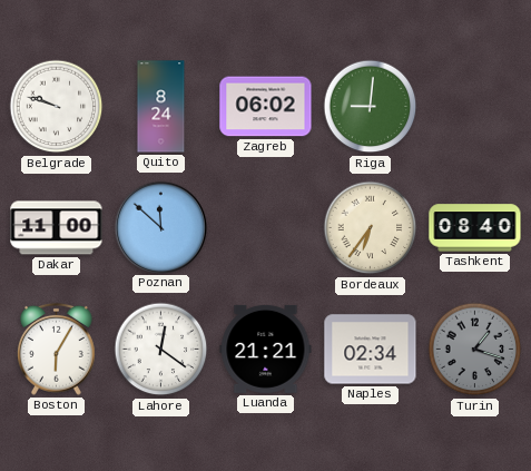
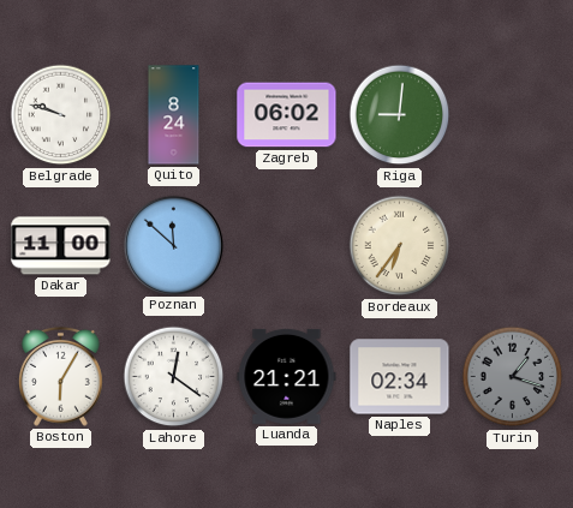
Tashkent: 08:40 -> none (475, 228)
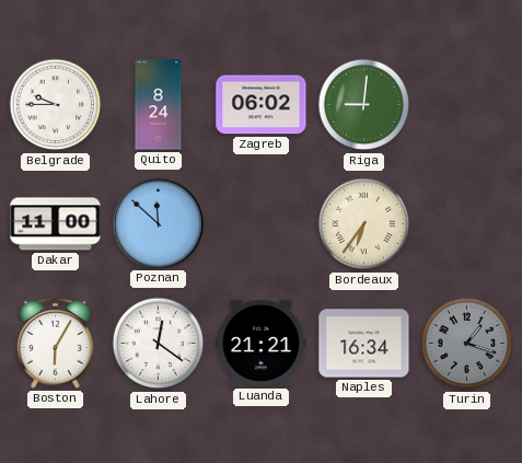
Belgrade: 9:48 -> 9:45 (56, 105)
Naples: 02:34 -> 16:34 (364, 344)
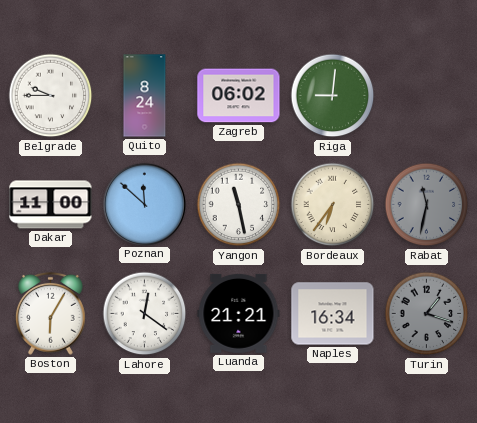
Yangon: none -> 11:28 (239, 205)
Rabat: none -> 11:32 (427, 205)
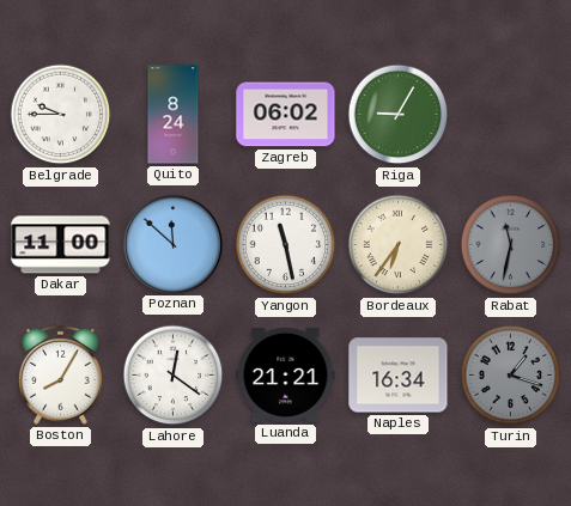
Riga: 9:01 -> 9:05 (399, 115)
Boston: 6:05 -> 8:05 (61, 374)
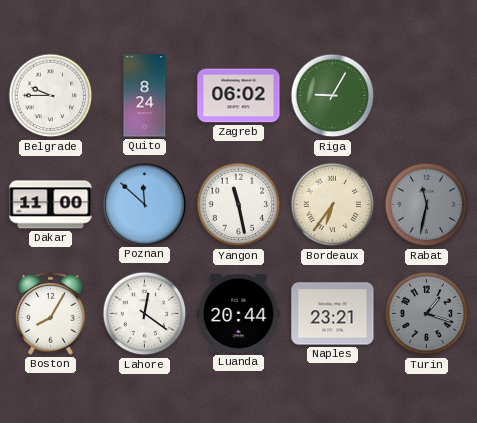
Luanda: 21:21 -> 20:44 (239, 313)
Naples: 16:34 -> 23:21 (333, 314)
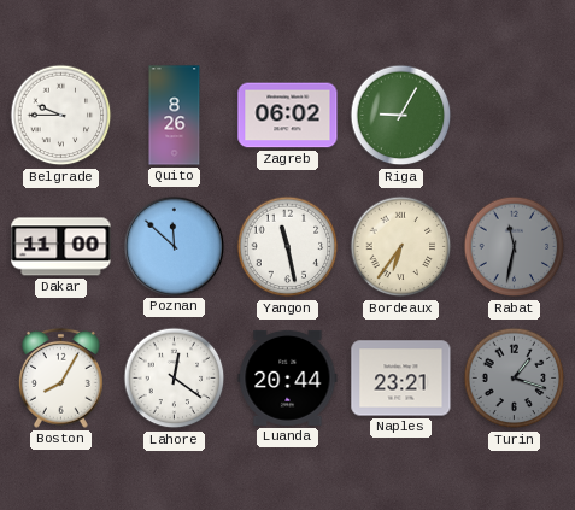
Quito: 8:24 -> 8:26 (175, 116)
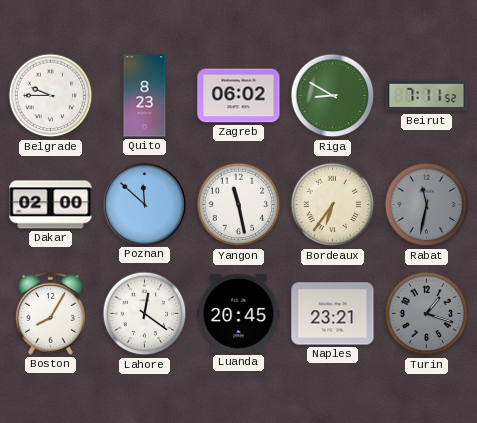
Quito: 8:26 -> 8:23 (145, 96)
Riga: 9:05 -> 8:50 (333, 96)
Beirut: none -> 7:11 (427, 96)
Dakar: 11:00 -> 02:00 (51, 205)
Luanda: 20:44 -> 20:45 (239, 313)
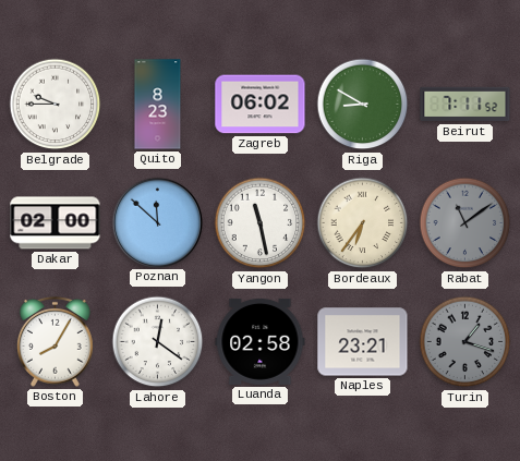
Rabat: 11:32 -> 11:09 (465, 223)
Luanda: 20:45 -> 02:58 (261, 341)
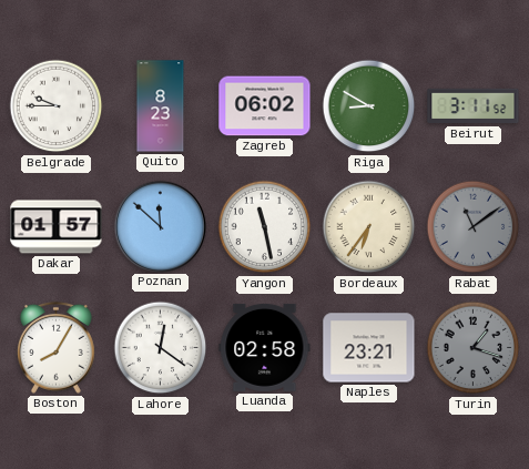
Beirut: 7:11 -> 3:11 (474, 106)
Dakar: 02:00 -> 01:57 (57, 227)
